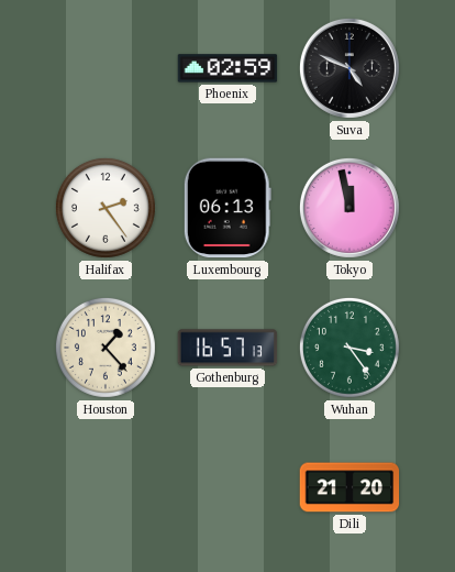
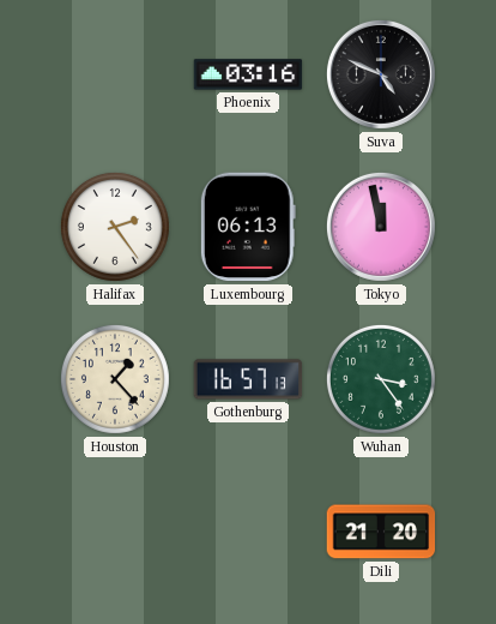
Phoenix: 02:59 -> 03:16 (248, 74)
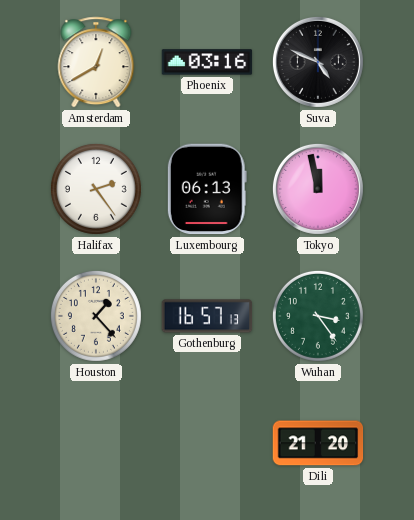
Amsterdam: none -> 12:40 (96, 62)
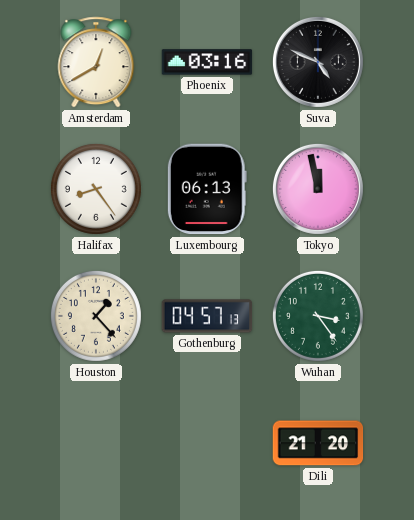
Halifax: 2:24 -> 8:24 (96, 189)
Gothenburg: 16:57 -> 04:57 (207, 316)
